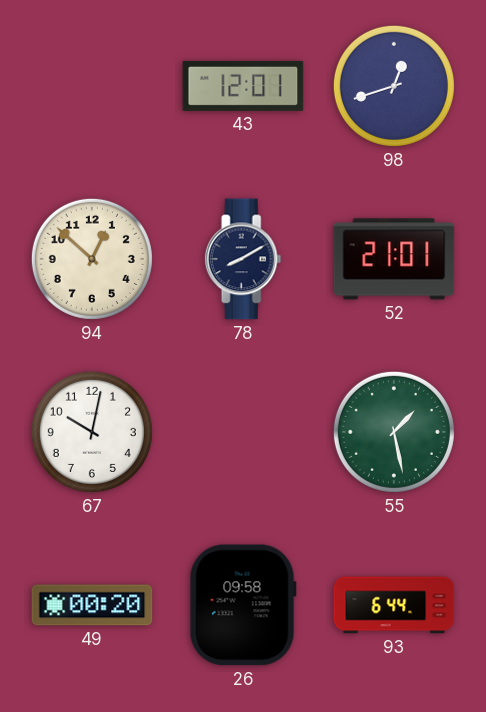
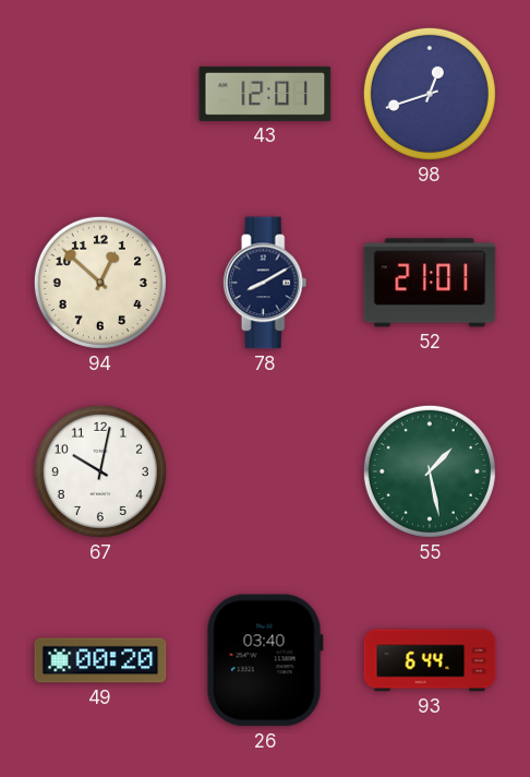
26: 09:58 -> 03:40 (265, 660)
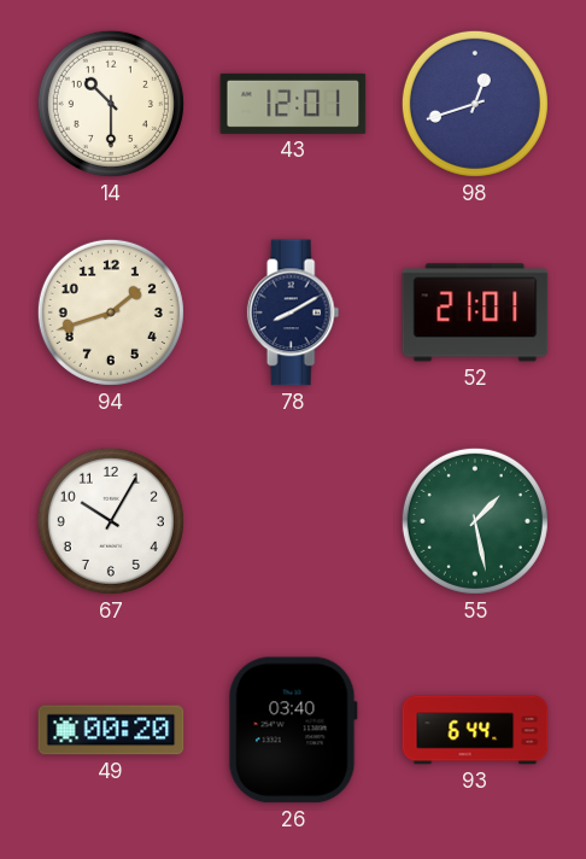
14: none -> 10:30 (111, 104)
94: 12:52 -> 1:42 (111, 312)
67: 10:02 -> 10:05 (111, 521)
